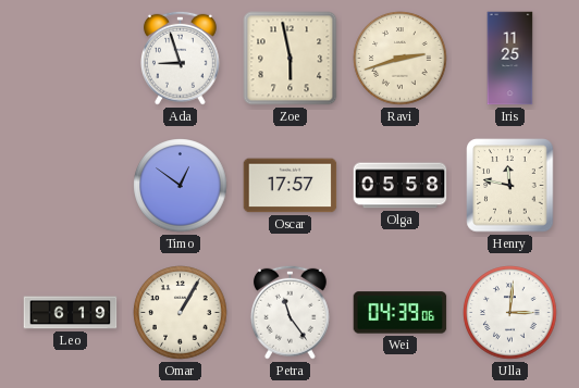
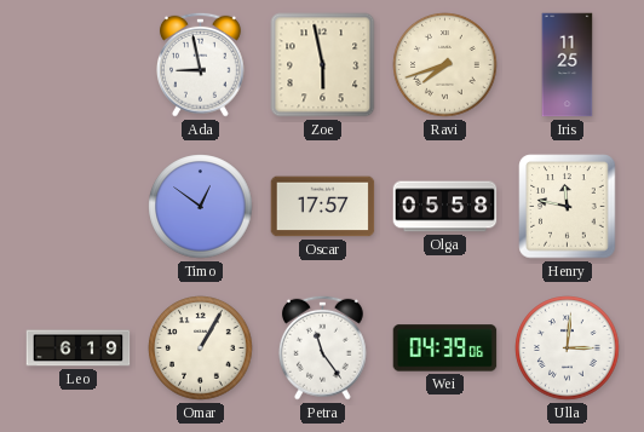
Ada: 8:57 -> 8:58 (200, 64)
Ravi: 2:42 -> 7:42 (445, 65)
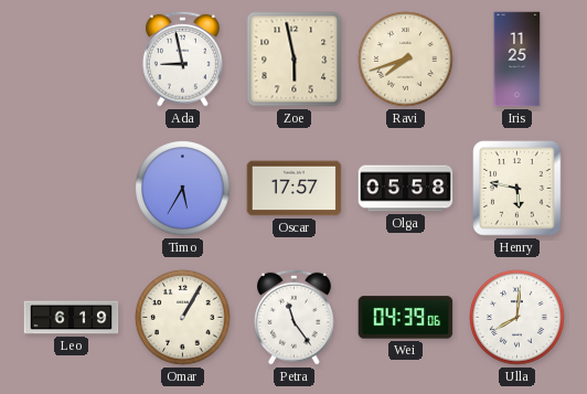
Timo: 12:51 -> 5:35 (183, 189)
Henry: 11:47 -> 5:47 (517, 189)
Ulla: 3:01 -> 8:01 (517, 318)
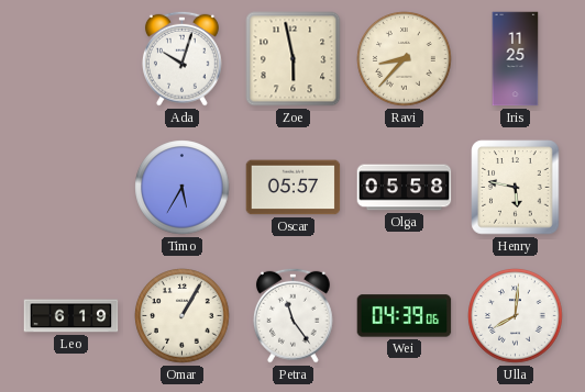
Ada: 8:58 -> 10:03 (181, 58)
Ravi: 7:42 -> 8:37 (405, 59)
Oscar: 17:57 -> 05:57 (294, 188)
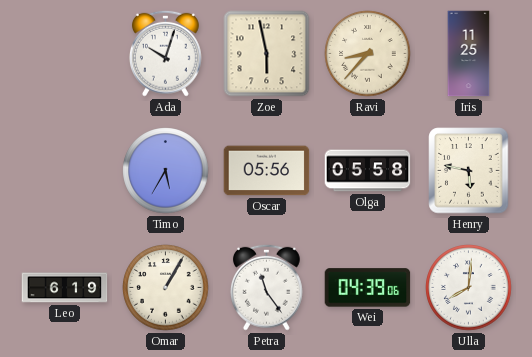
Oscar: 05:57 -> 05:56 (267, 171)
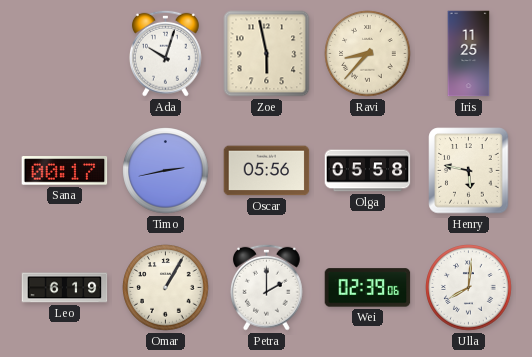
Sana: none -> 00:17 (65, 171)
Timo: 5:35 -> 2:43 (166, 171)
Petra: 11:24 -> 2:00 (266, 287)
Wei: 04:39 -> 02:39 (368, 288)
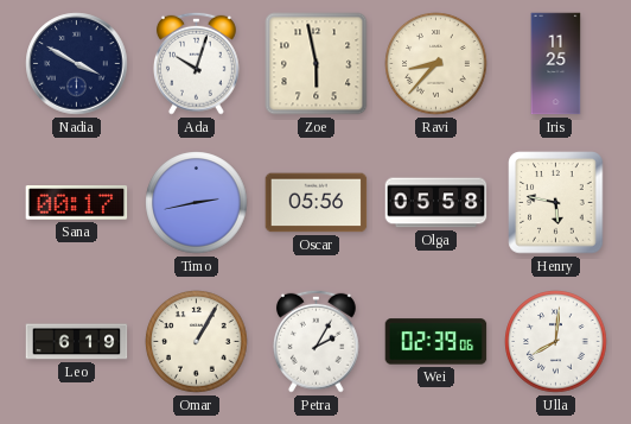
Nadia: none -> 3:50 (77, 64)
Petra: 2:00 -> 2:05 (315, 341)
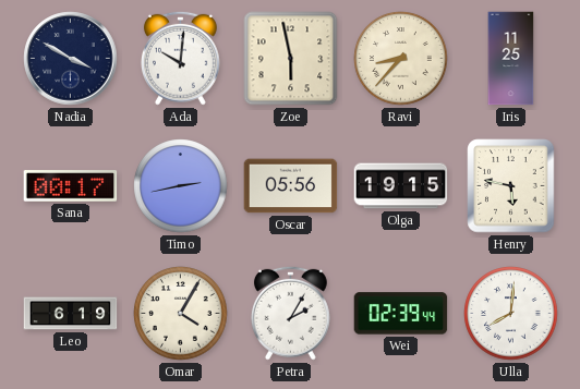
Ada: 10:03 -> 10:01 (180, 58)
Olga: 05:58 -> 19:15 (401, 186)
Omar: 1:05 -> 4:05 (181, 314)
Wei: 02:39:06 -> 02:39:44 (401, 314)
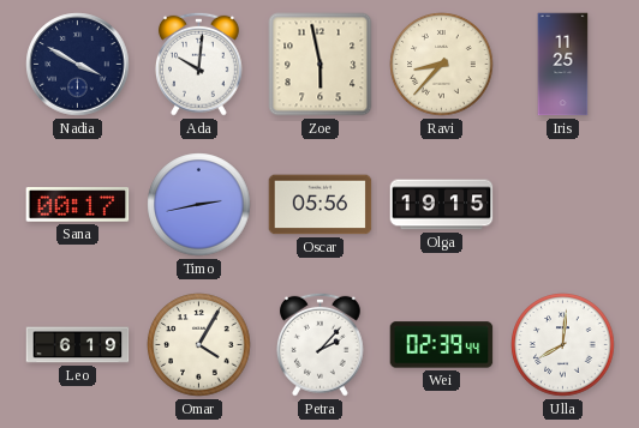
Henry: 5:47 -> none (511, 186)
Petra: 2:05 -> 2:07 (319, 344)
